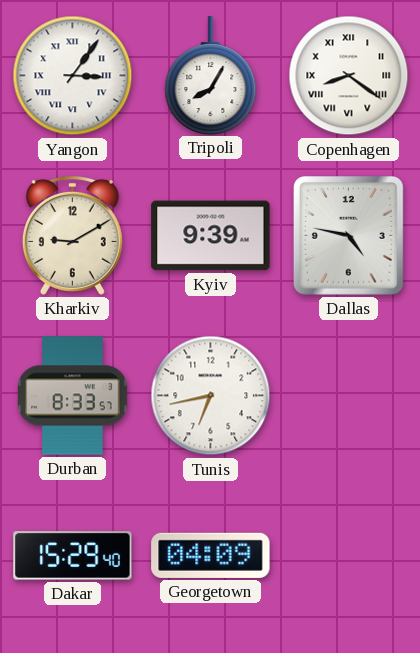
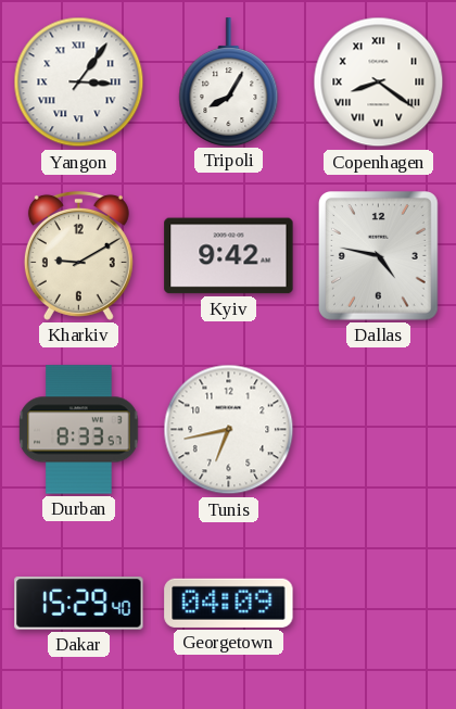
Kyiv: 9:39 -> 9:42 (229, 256)
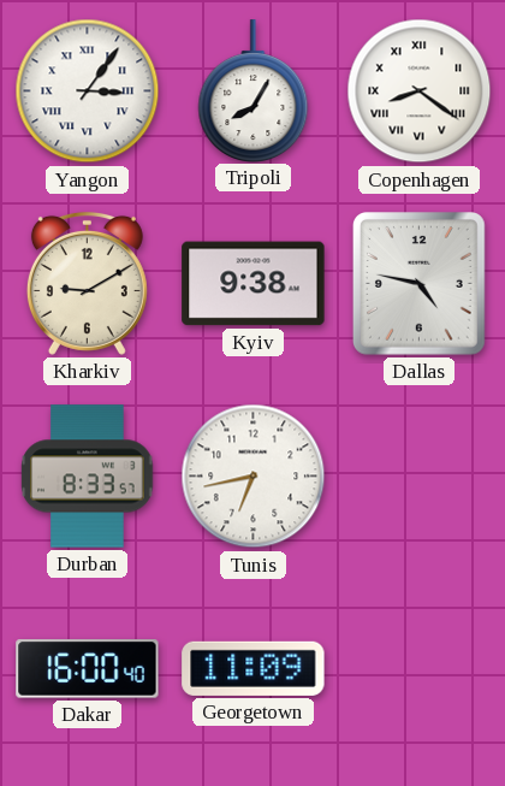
Kyiv: 9:42 -> 9:38 (254, 284)
Dakar: 15:29 -> 16:00 (88, 669)
Georgetown: 04:09 -> 11:09 (254, 668)
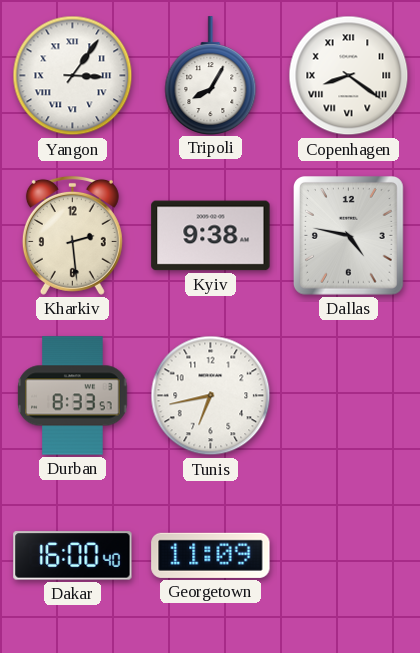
Kharkiv: 9:10 -> 2:29 (72, 235)
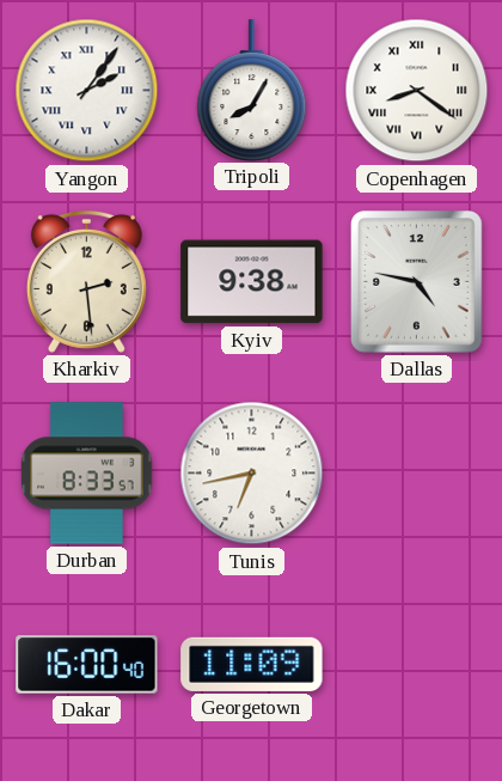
Yangon: 3:06 -> 2:06 (87, 91)
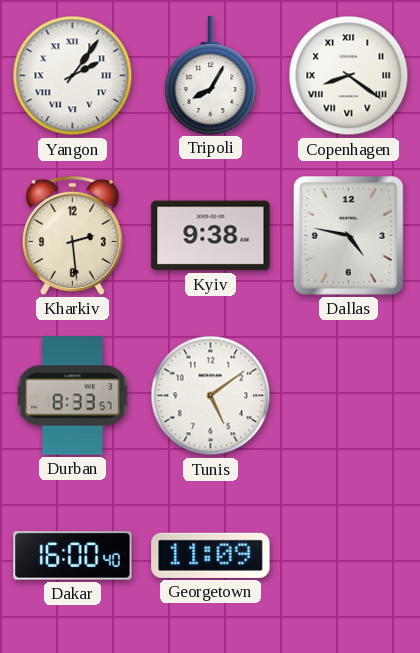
Tunis: 6:43 -> 5:09 (211, 396)
